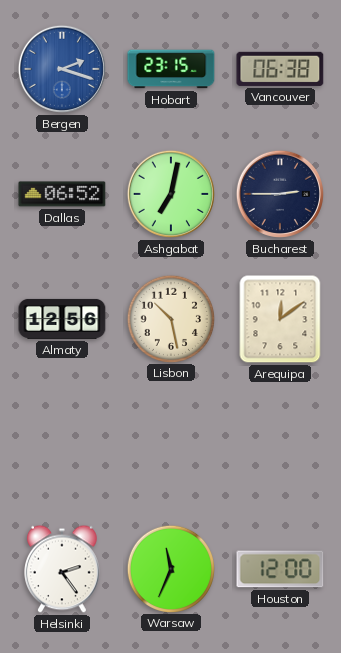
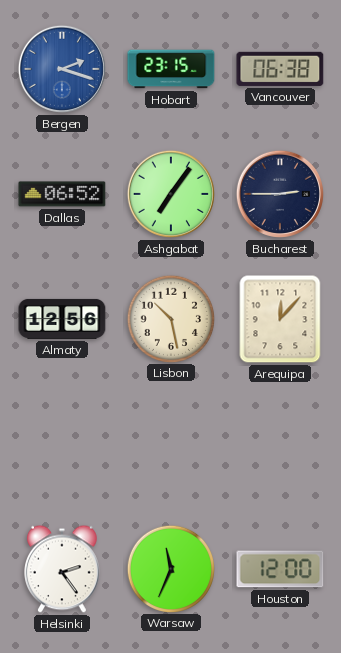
Ashgabat: 7:02 -> 7:06 (171, 194)
Arequipa: 12:09 -> 12:07 (280, 319)
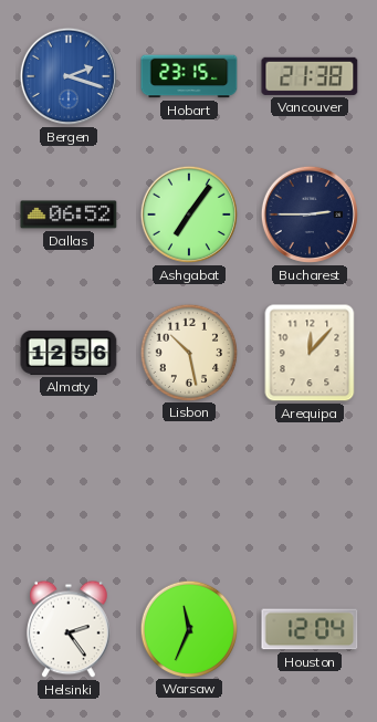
Vancouver: 06:38 -> 21:38 (310, 76)
Houston: 12:00 -> 12:04 (310, 629)
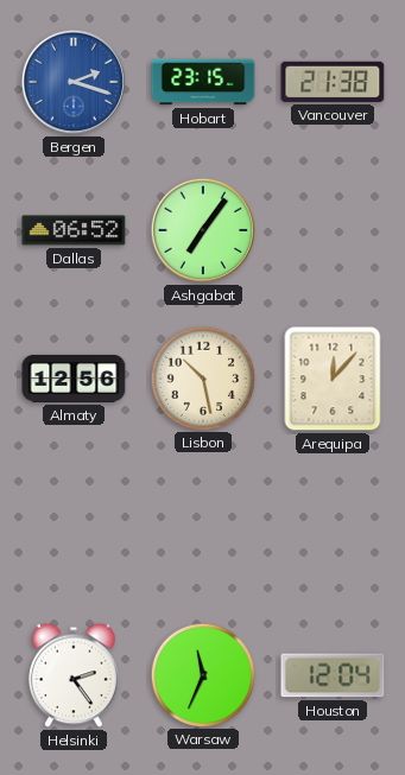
Bucharest: 2:45 -> none (310, 214)
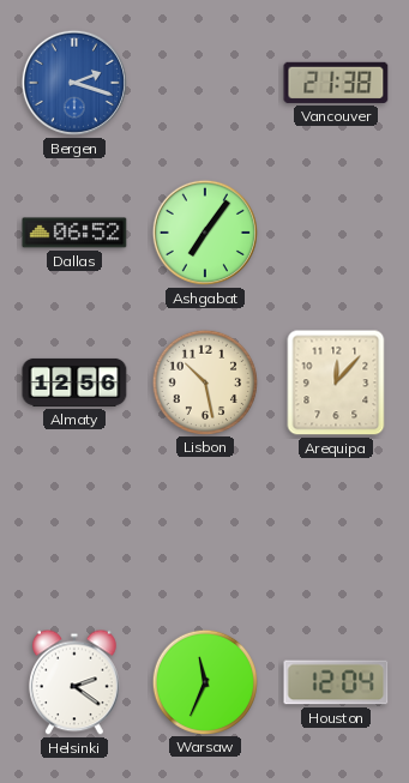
Hobart: 23:15 -> none (203, 82)
Helsinki: 2:24 -> 2:21 (76, 682)
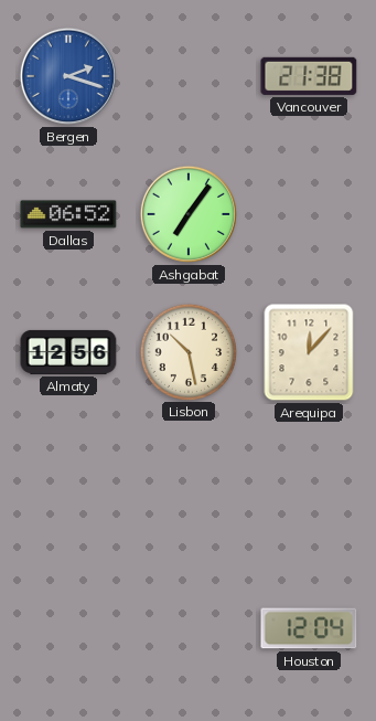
Helsinki: 2:21 -> none (76, 682)
Warsaw: 11:34 -> none (204, 681)
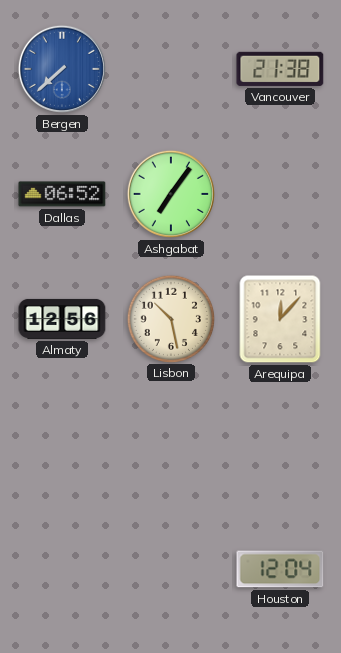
Bergen: 2:18 -> 7:38 (62, 69)
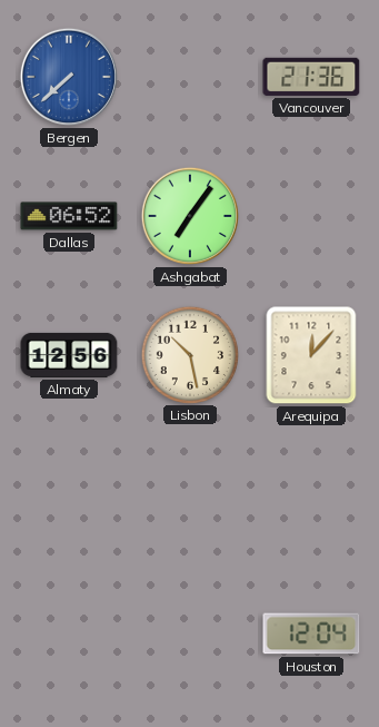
Vancouver: 21:38 -> 21:36 (311, 77)
